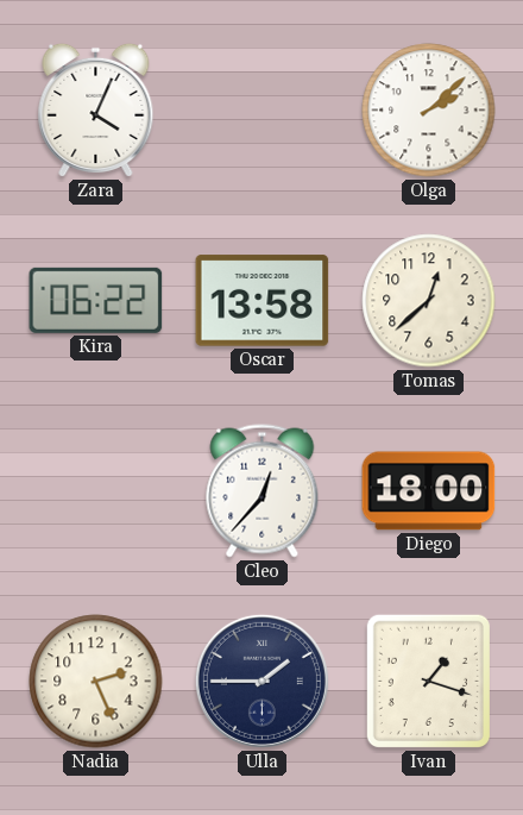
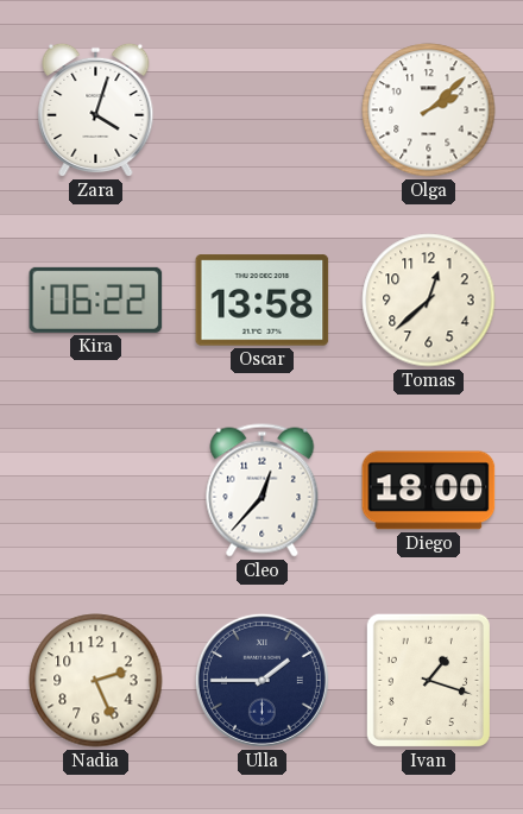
Zara: 4:04 -> 4:03 (96, 109)
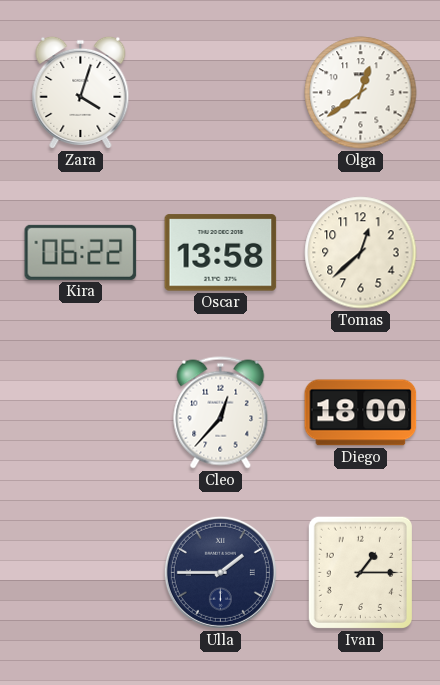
Olga: 2:08 -> 12:39 (361, 93)
Nadia: 2:26 -> none (96, 681)
Ivan: 1:18 -> 1:15 (360, 572)
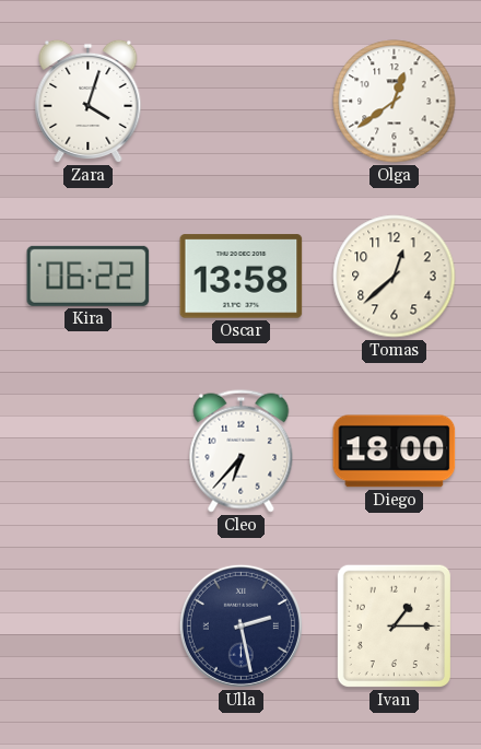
Cleo: 12:37 -> 6:37 (242, 452)
Ulla: 1:45 -> 2:28 (241, 625)
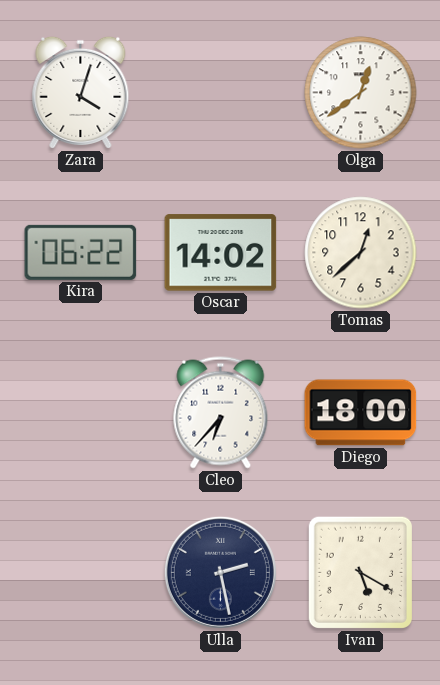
Oscar: 13:58 -> 14:02 (221, 253)
Ivan: 1:15 -> 5:20 (360, 572)
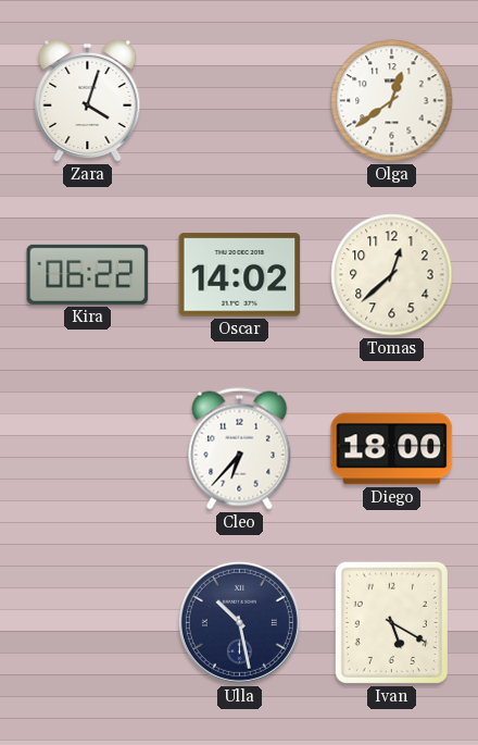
Ulla: 2:28 -> 10:28 (239, 622)
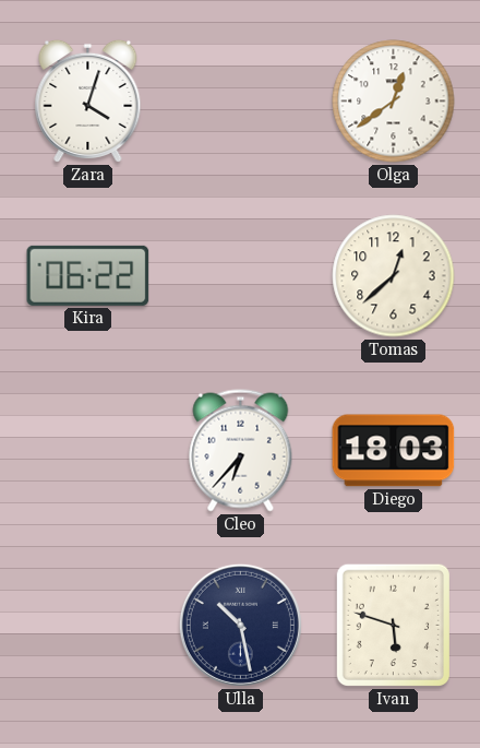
Oscar: 14:02 -> none (240, 275)
Diego: 18:00 -> 18:03 (394, 451)
Ivan: 5:20 -> 5:48 (393, 625)
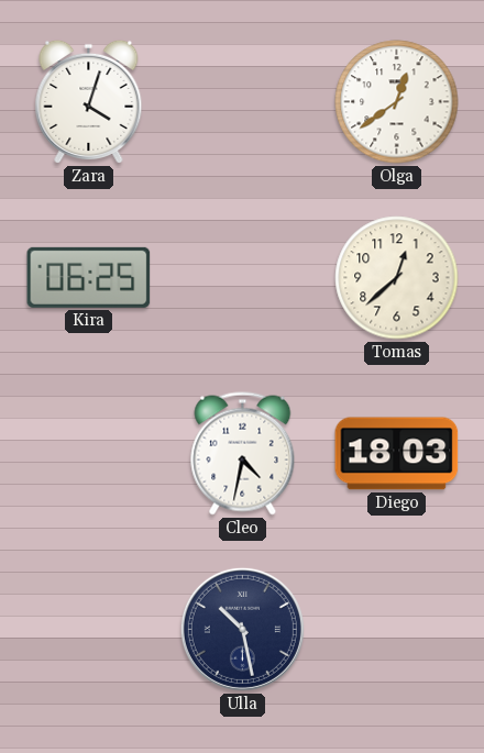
Kira: 06:22 -> 06:25 (89, 277)
Cleo: 6:37 -> 4:32 (243, 454)
Ivan: 5:48 -> none (393, 625)
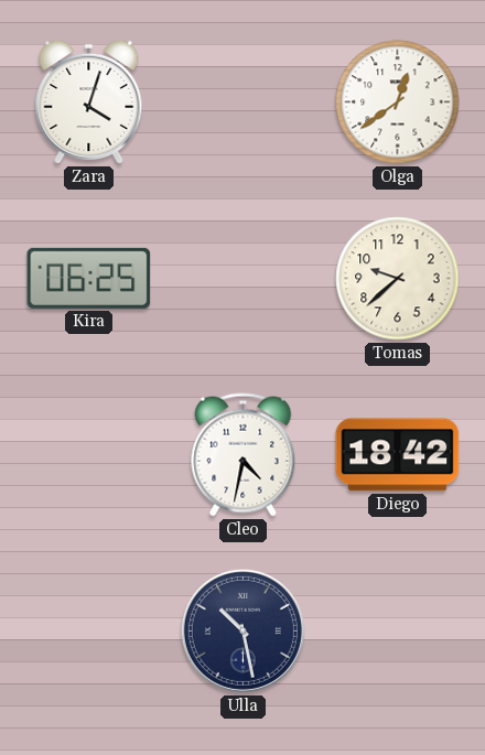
Tomas: 12:38 -> 9:38 (398, 279)
Diego: 18:03 -> 18:42 (398, 455)
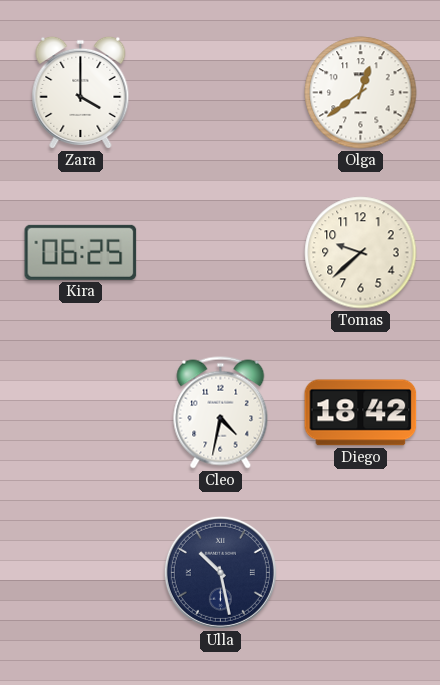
Zara: 4:03 -> 4:00 (81, 92)
